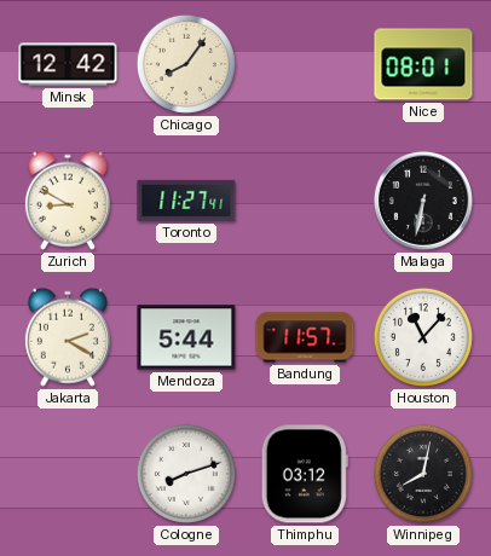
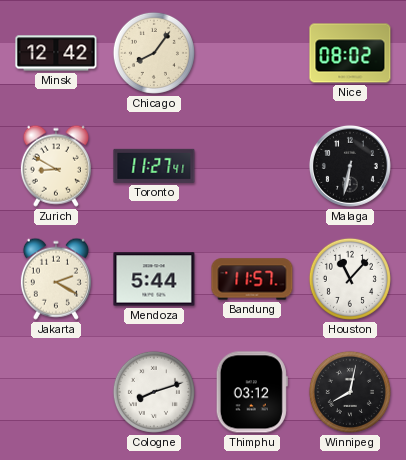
Nice: 08:01 -> 08:02 (350, 53)
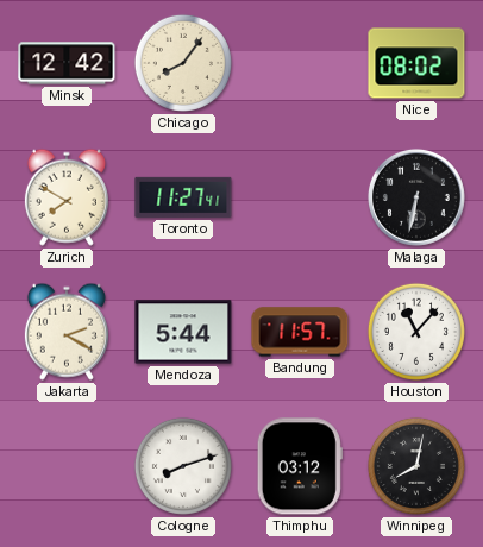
Zurich: 8:50 -> 7:50 (67, 197)
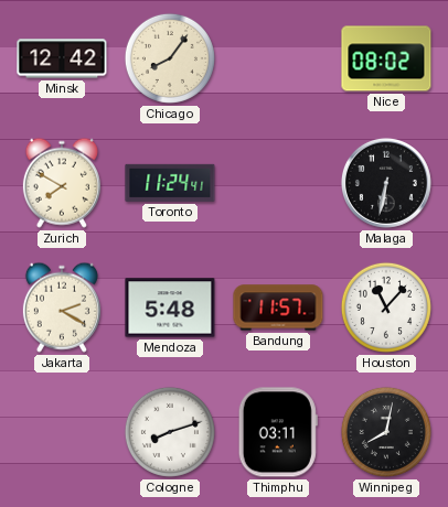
Toronto: 11:27 -> 11:24 (170, 183)
Mendoza: 5:44 -> 5:48 (170, 308)
Thimphu: 03:12 -> 03:11 (278, 432)
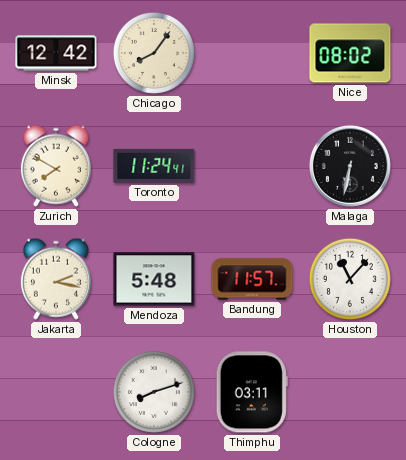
Jakarta: 2:20 -> 2:17 (56, 279)
Winnipeg: 8:02 -> none (386, 432)
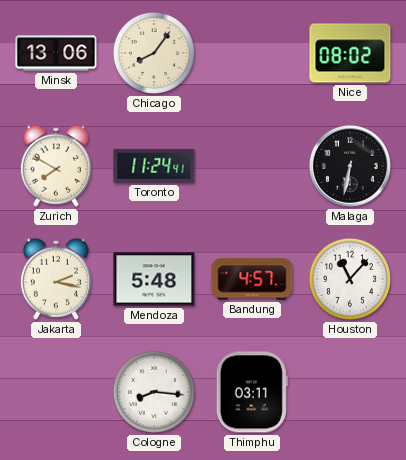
Minsk: 12:42 -> 13:06 (56, 53)
Bandung: 11:57 -> 4:57 (252, 279)
Cologne: 8:12 -> 8:16 (154, 392)
